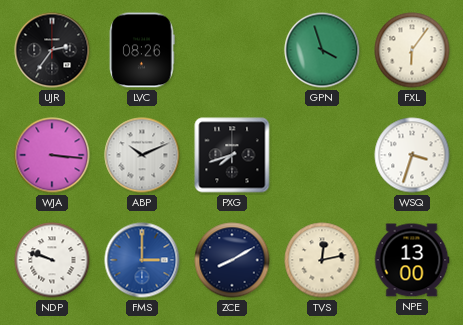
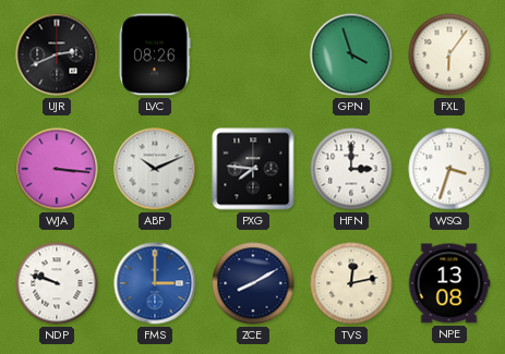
UJR: 2:36 -> 2:41 (57, 54)
PXG: 7:42 -> 7:46 (253, 169)
HFN: none -> 3:00 (351, 169)
NPE: 13:00 -> 13:08 (449, 283)
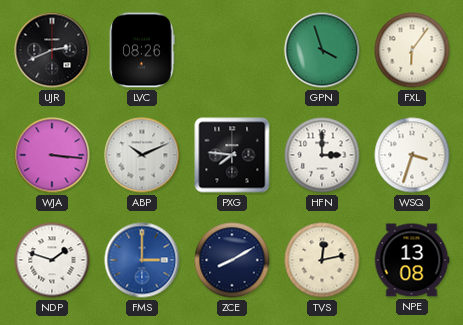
NDP: 9:48 -> 1:48 (52, 260)
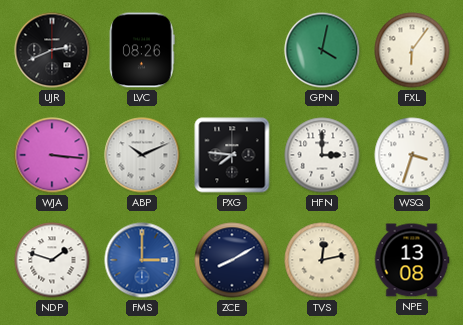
GPN: 3:57 -> 4:02 (322, 50)
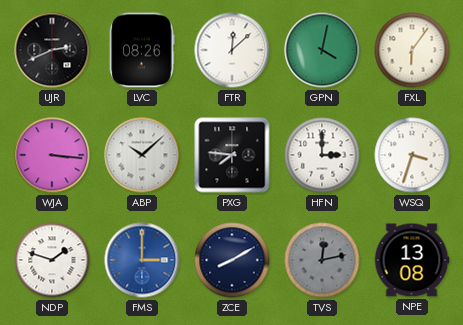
FTR: none -> 12:08 (232, 50)
ABP: 10:11 -> 10:08 (142, 155)
TVS dial: cream -> grey (322, 260)
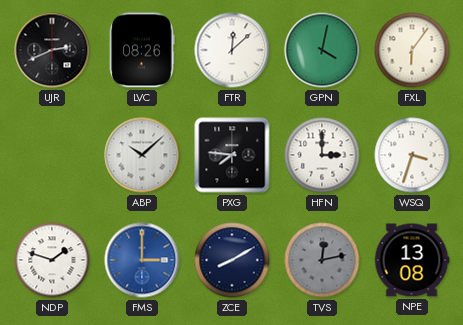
WJA: 3:16 -> none (52, 155)
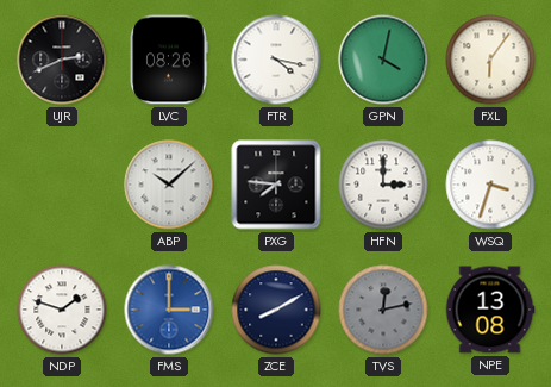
FTR: 12:08 -> 4:17 (276, 60)
